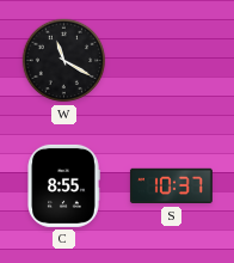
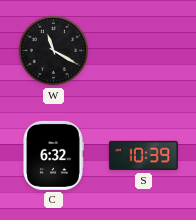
C: 8:55 -> 6:32 (53, 155)
S: 10:37 -> 10:39 (143, 156)
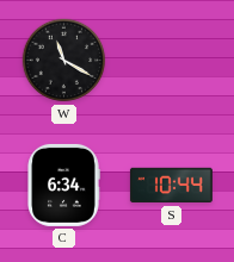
C: 6:32 -> 6:34 (63, 185)
S: 10:39 -> 10:44 (171, 186)
